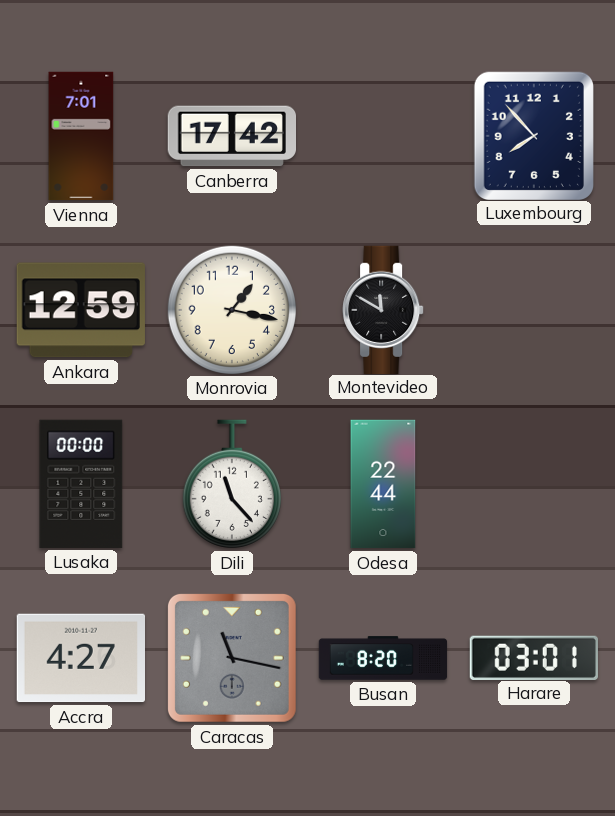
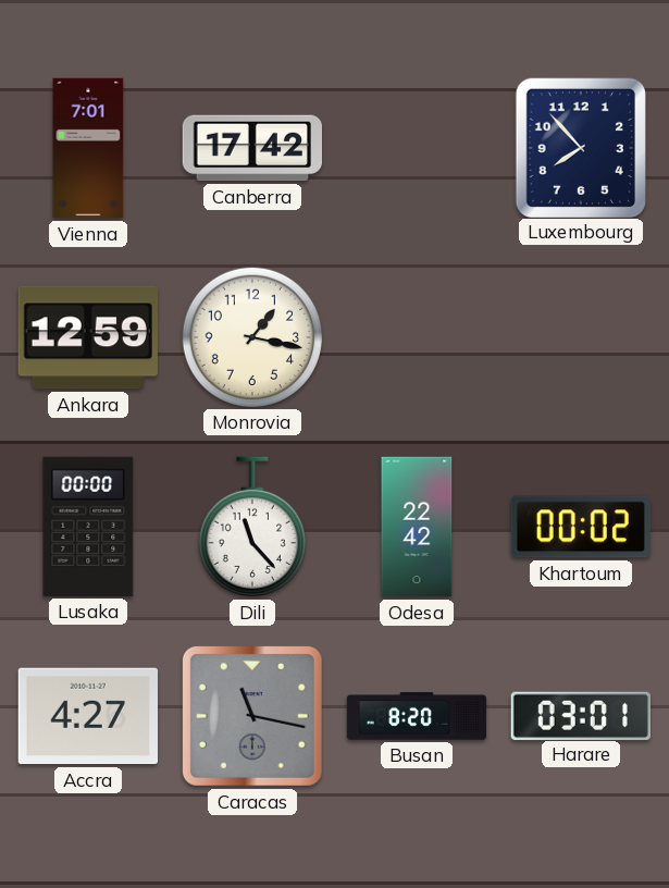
Montevideo: 11:50 -> none (383, 309)
Odesa: 22:44 -> 22:42 (417, 527)
Khartoum: none -> 00:02 (581, 527)
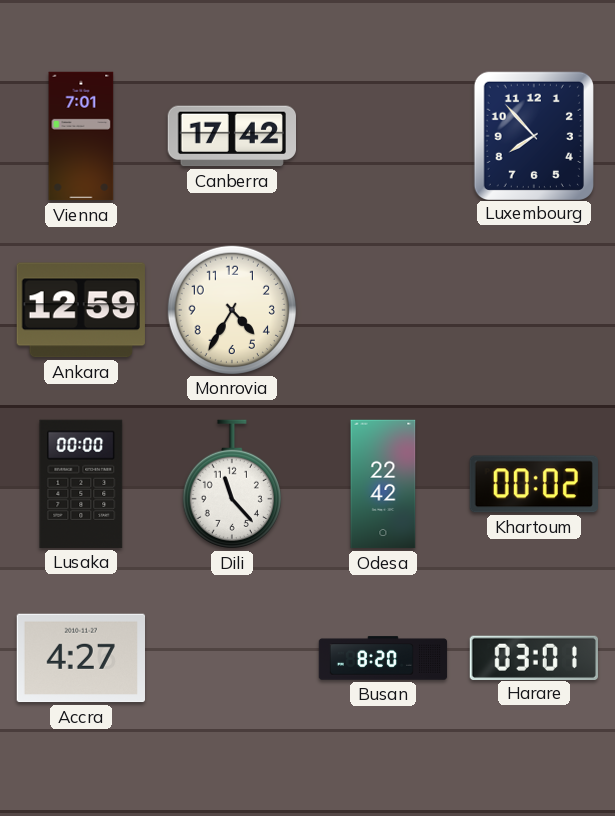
Monrovia: 1:17 -> 4:35 (231, 309)
Caracas: 11:17 -> none (252, 716)
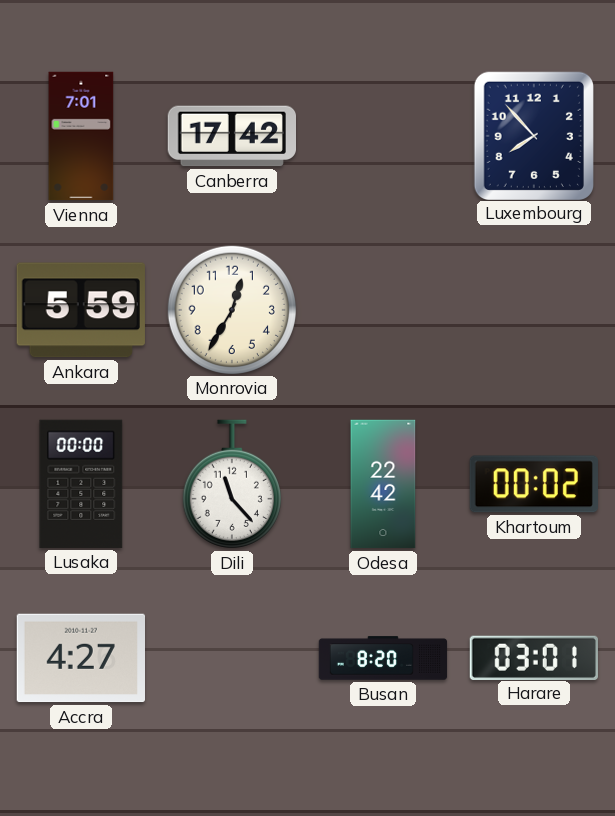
Ankara: 12:59 -> 5:59 (81, 310)
Monrovia: 4:35 -> 12:35 (231, 309)
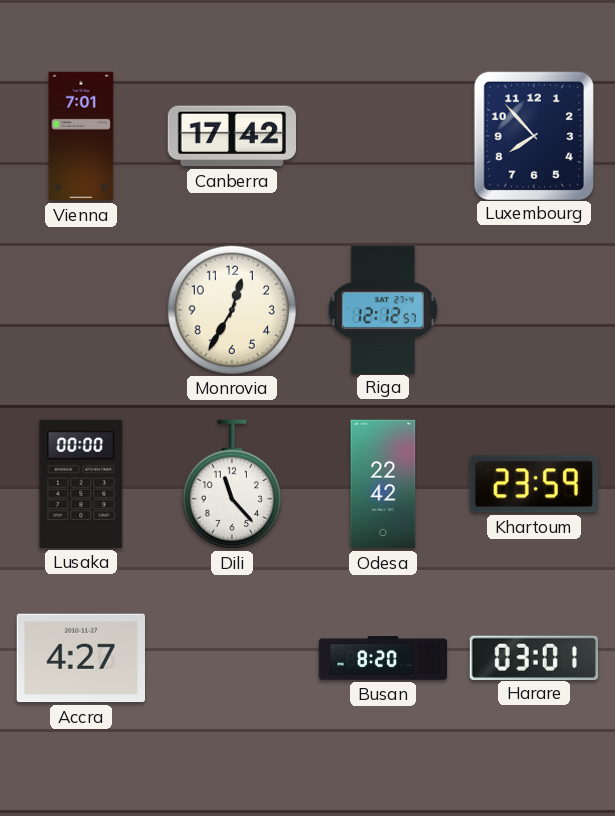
Ankara: 5:59 -> none (81, 310)
Riga: none -> 12:12 (382, 309)
Khartoum: 00:02 -> 23:59 (534, 484)
